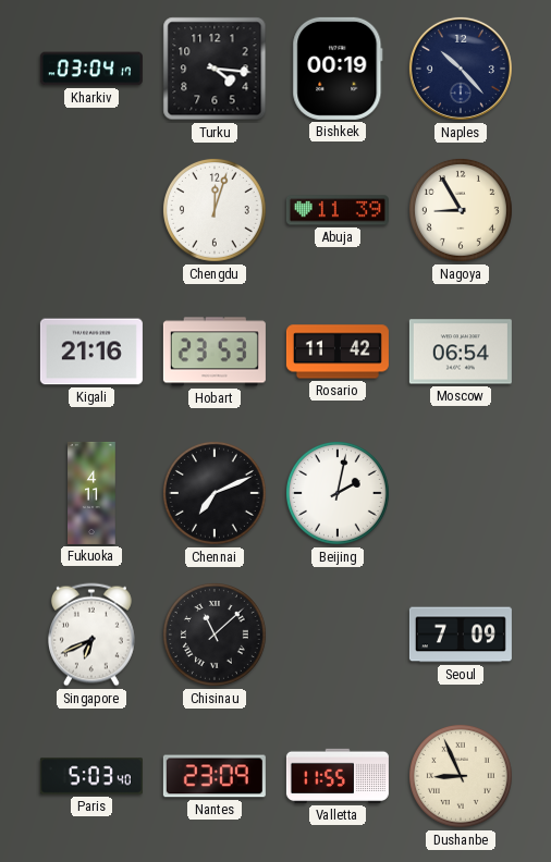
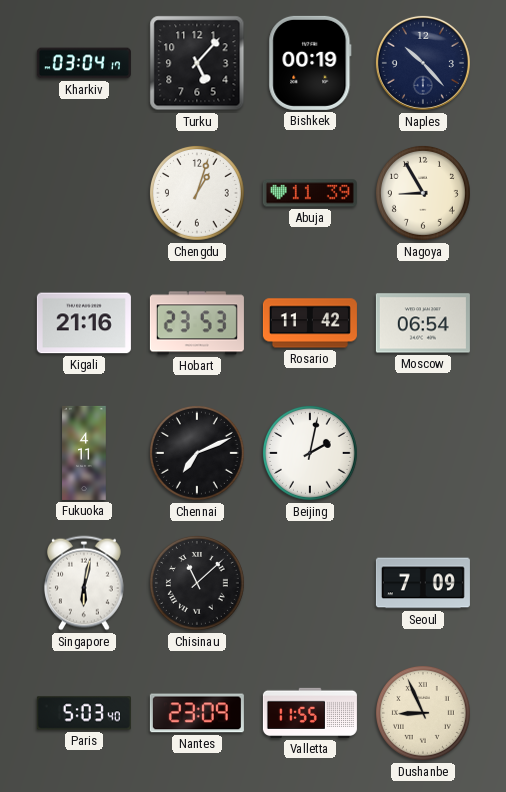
Turku: 4:16 -> 5:07 (197, 63)
Chengdu: 12:03 -> 1:03 (197, 193)
Singapore: 6:41 -> 6:02 (84, 583)
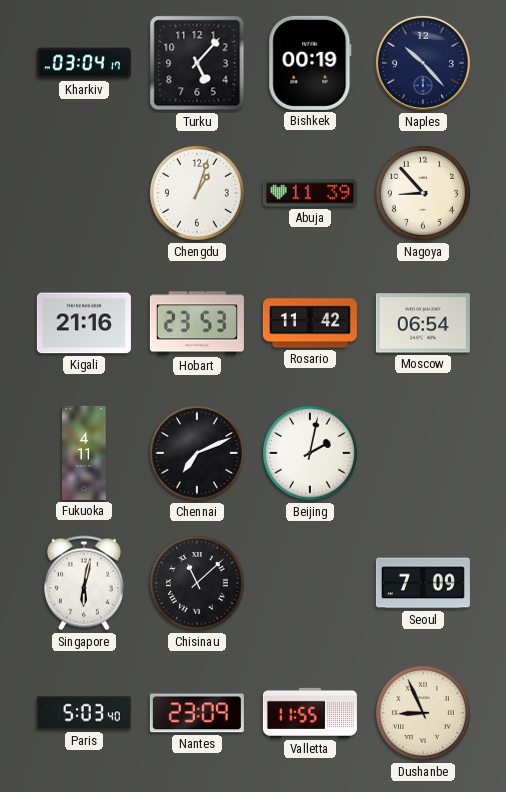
Nagoya: 8:55 -> 8:53 (423, 193)
